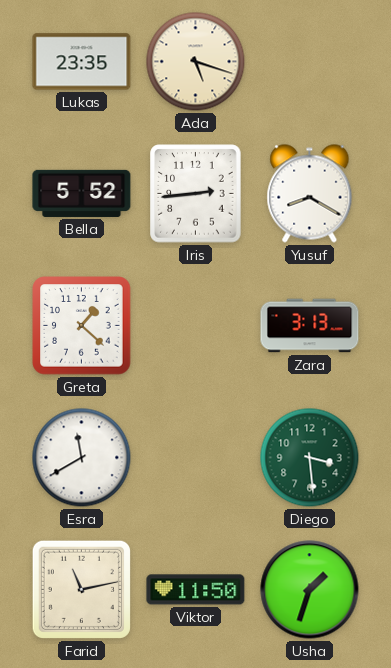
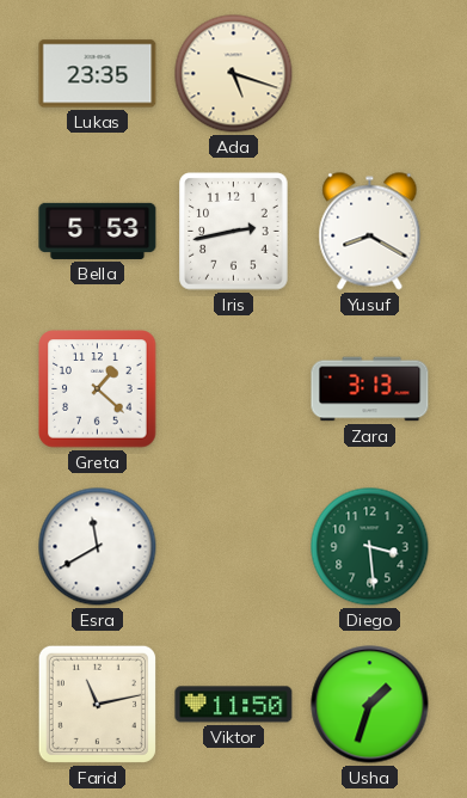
Bella: 5:52 -> 5:53 (98, 231)
Iris: 2:44 -> 2:43 (234, 232)
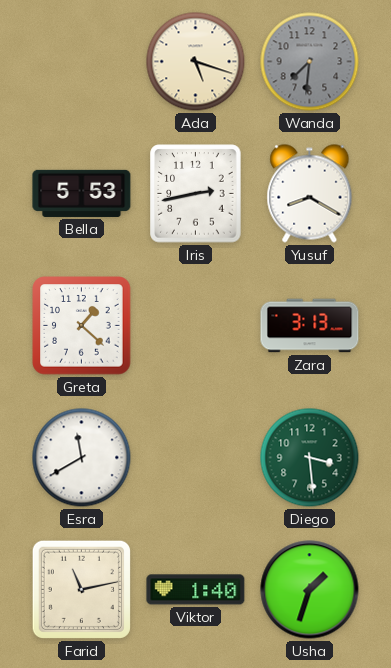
Lukas: 23:35 -> none (98, 74)
Wanda: none -> 7:31 (310, 62)
Viktor: 11:50 -> 1:40 (196, 590)
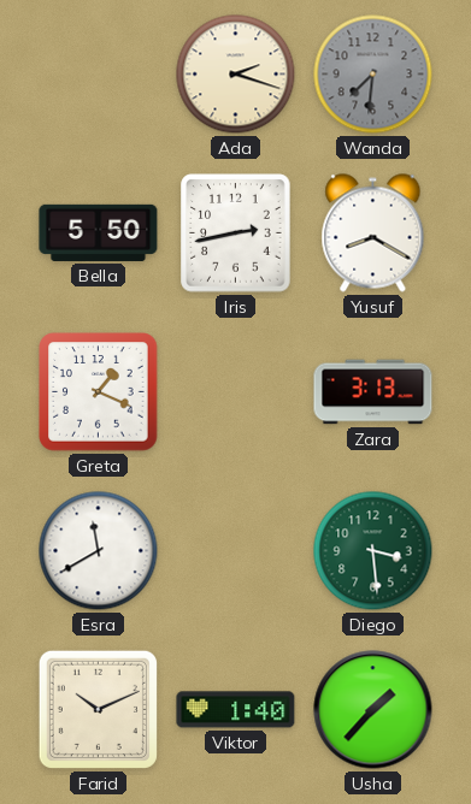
Ada: 5:18 -> 2:18 (236, 75)
Bella: 5:53 -> 5:50 (99, 232)
Greta: 1:22 -> 1:19 (99, 392)
Farid: 11:13 -> 10:11 (98, 709)
Usha: 1:33 -> 1:37 (373, 710)
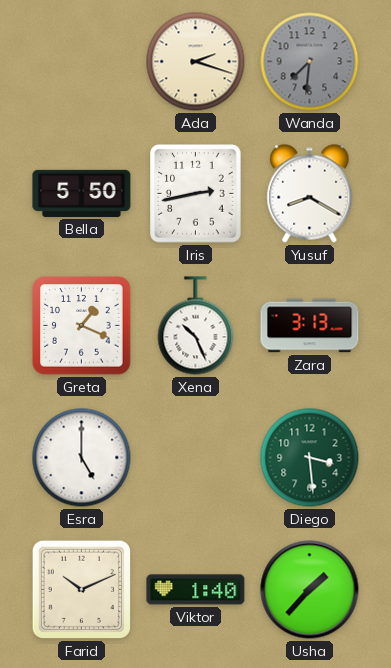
Xena: none -> 10:26 (196, 326)
Esra: 11:40 -> 5:00 (82, 458)
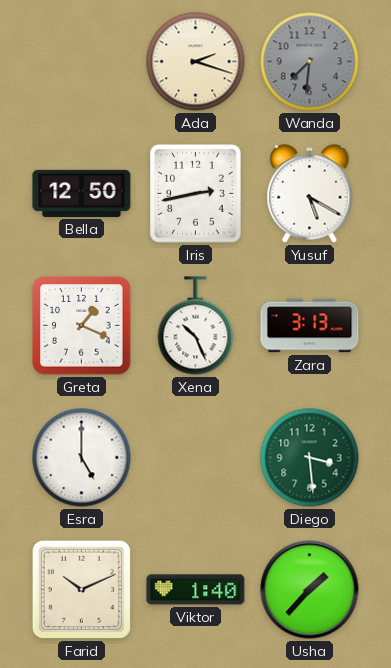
Bella: 5:50 -> 12:50 (82, 193)
Yusuf: 8:20 -> 5:20 (310, 194)
